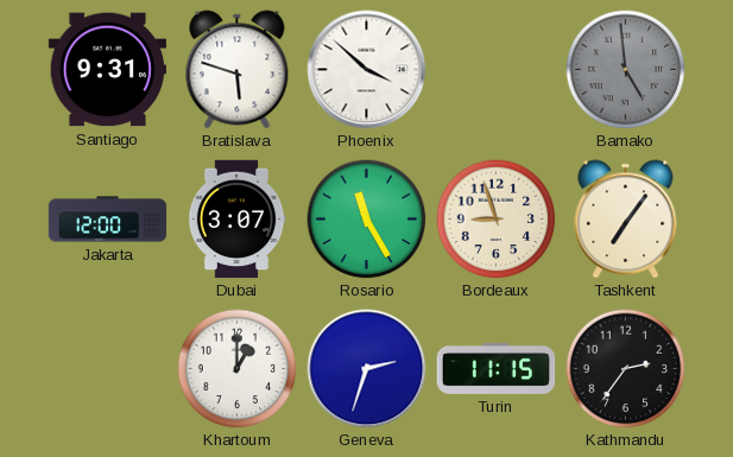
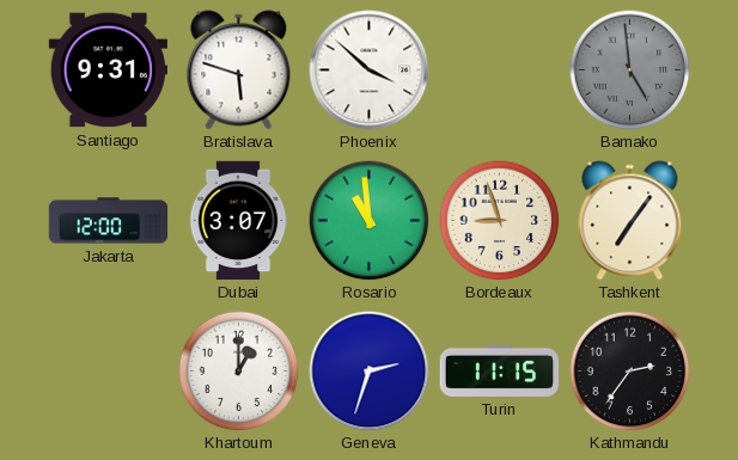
Rosario: 11:25 -> 10:59 (370, 221)
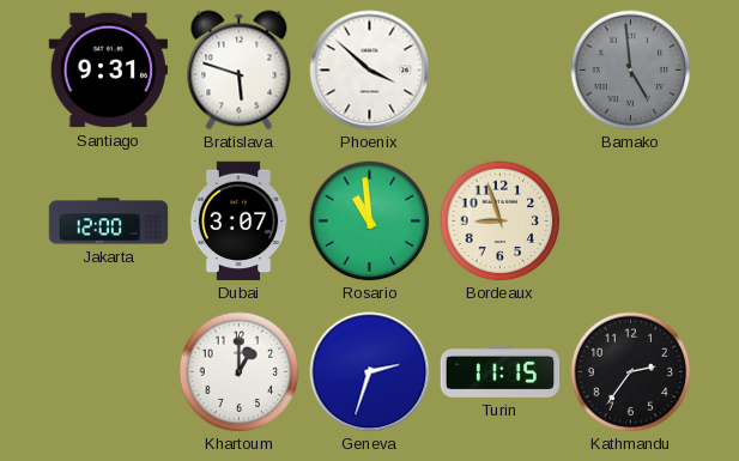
Tashkent: 7:06 -> none (630, 221)
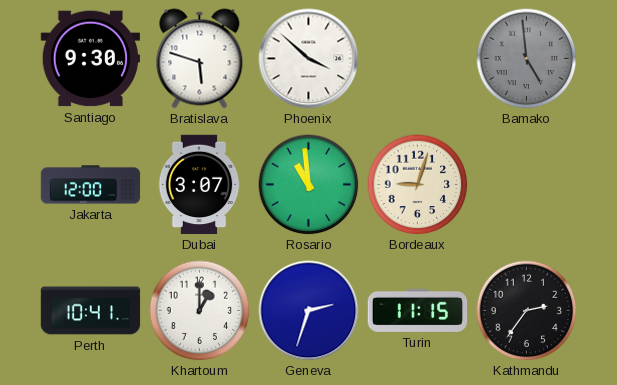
Santiago: 9:31 -> 9:30 (91, 59)
Bordeaux: 8:57 -> 9:03 (418, 185)
Perth: none -> 10:41 (91, 311)
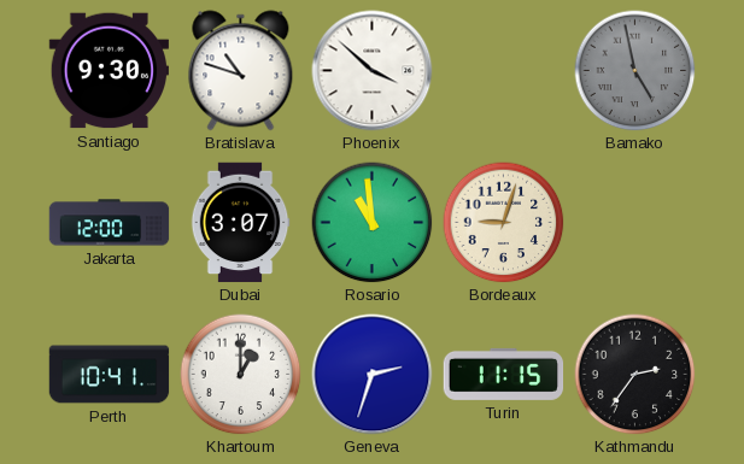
Bratislava: 5:48 -> 10:48 (241, 71)
Bamako: 4:59 -> 4:58 (635, 71)
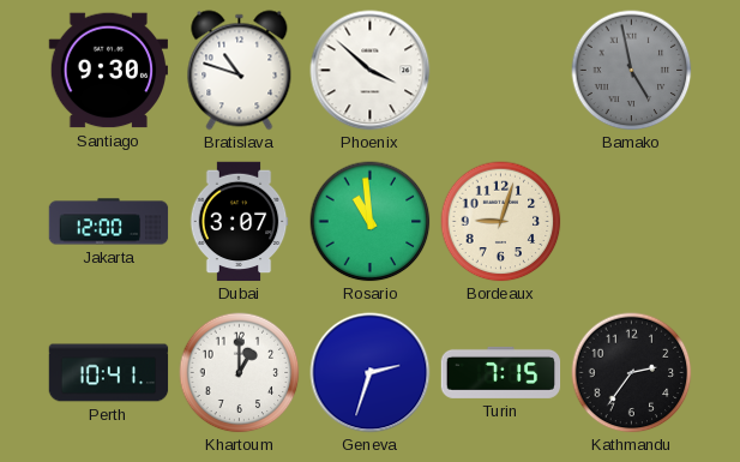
Turin: 11:15 -> 7:15 (501, 372)
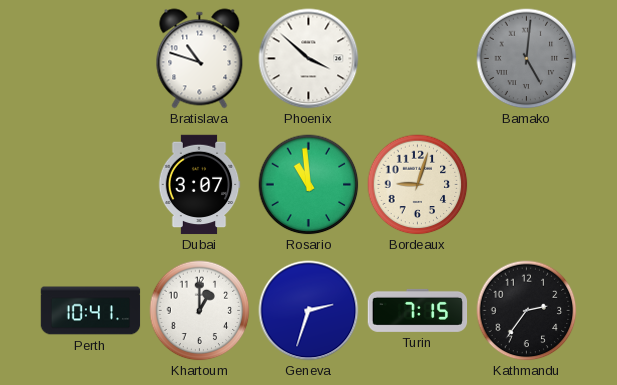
Santiago: 9:30 -> none (109, 71)
Bamako: 4:58 -> 5:01 (527, 59)
Jakarta: 12:00 -> none (109, 222)
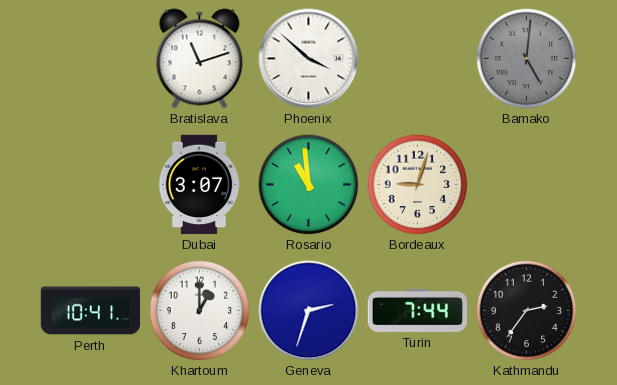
Bratislava: 10:48 -> 11:12 (200, 59)
Turin: 7:15 -> 7:44 (418, 310)
